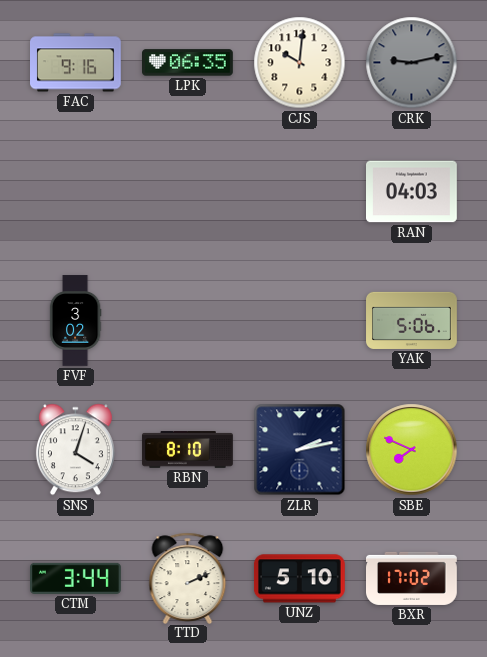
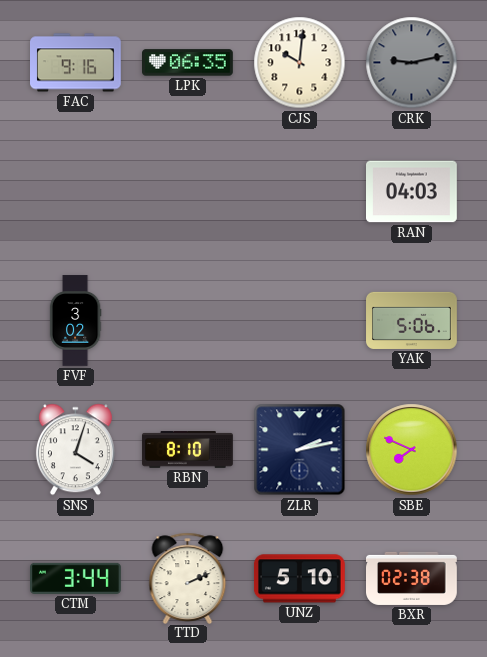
BXR: 17:02 -> 02:38 (412, 578)
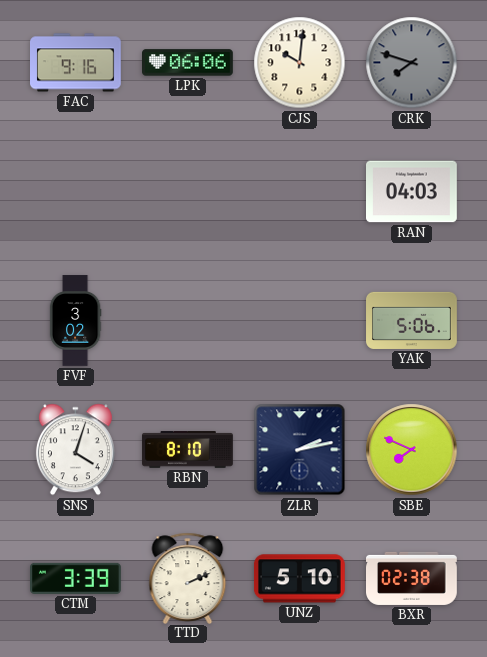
LPK: 06:35 -> 06:06 (188, 63)
CRK: 9:13 -> 7:48 (412, 63)
CTM: 3:44 -> 3:39 (76, 578)
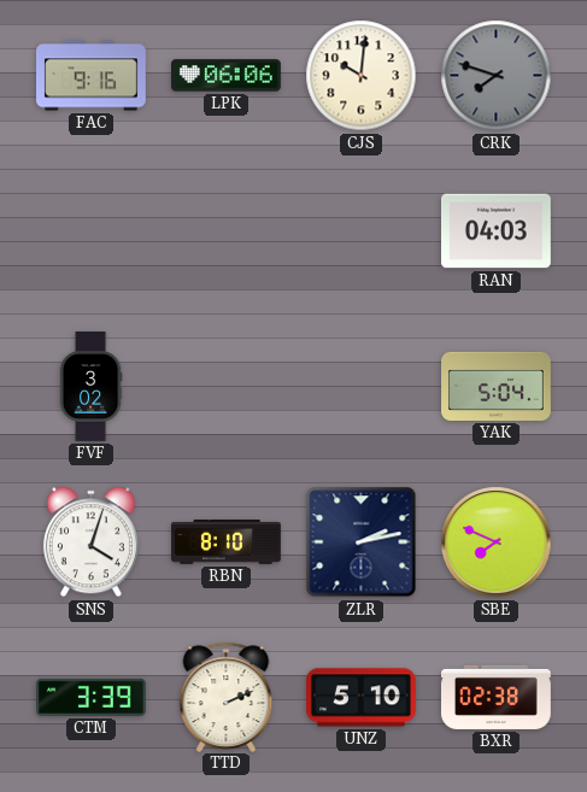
YAK: 5:06 -> 5:04 (497, 386)
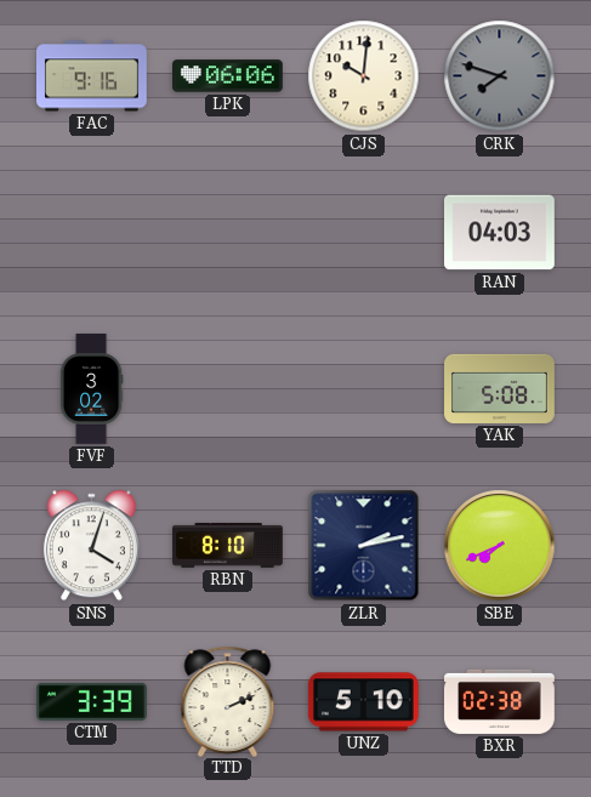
YAK: 5:04 -> 5:08 (500, 388)
SBE: 7:49 -> 7:41 (500, 546)
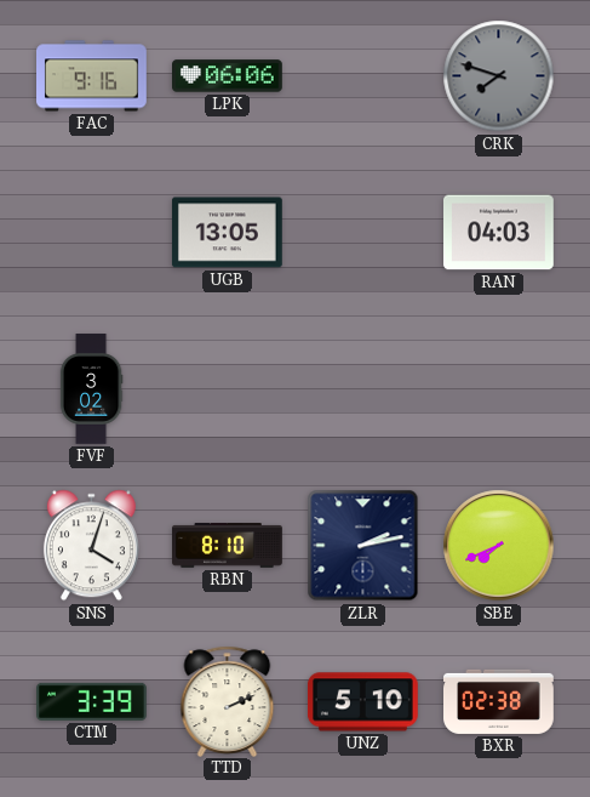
CJS: 10:01 -> none (364, 76)
UGB: none -> 13:05 (227, 233)
YAK: 5:08 -> none (500, 388)
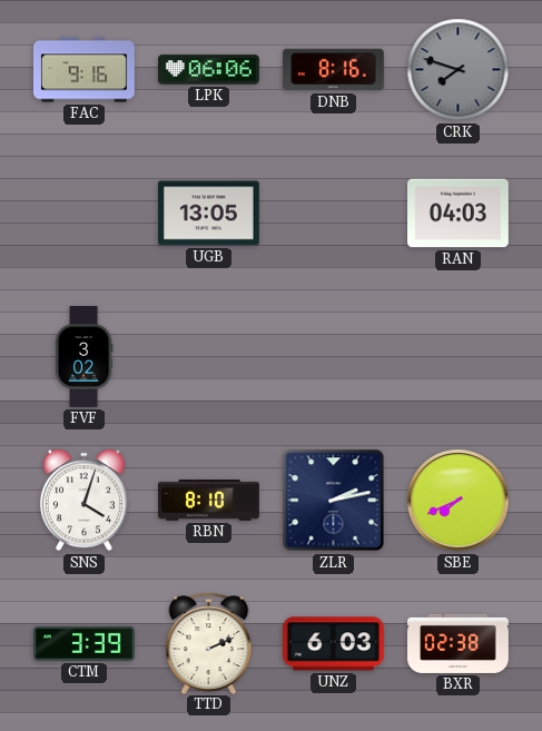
DNB: none -> 8:16 (334, 70)
UNZ: 5:10 -> 6:03 (333, 644)
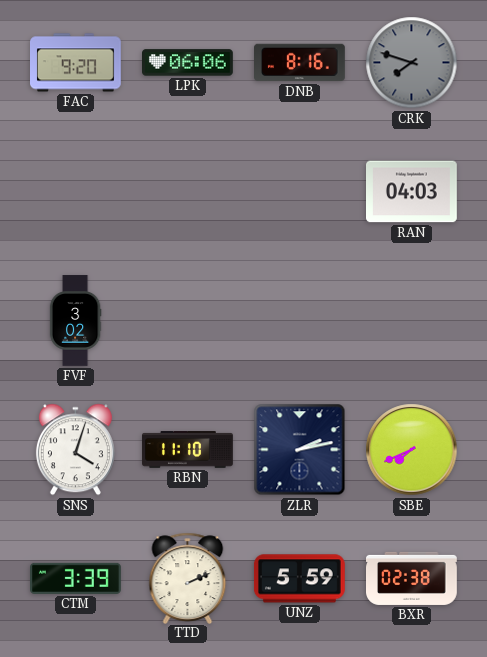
FAC: 9:16 -> 9:20 (76, 63)
UGB: 13:05 -> none (208, 214)
RBN: 8:10 -> 11:10 (188, 450)
UNZ: 6:03 -> 5:59 (299, 579)
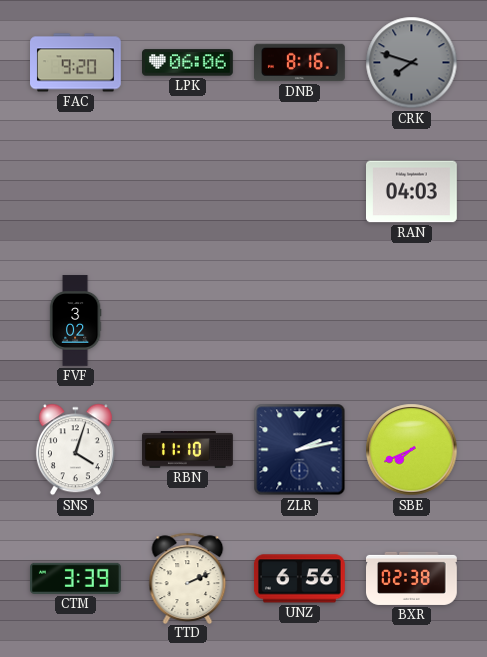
UNZ: 5:59 -> 6:56 (299, 579)
